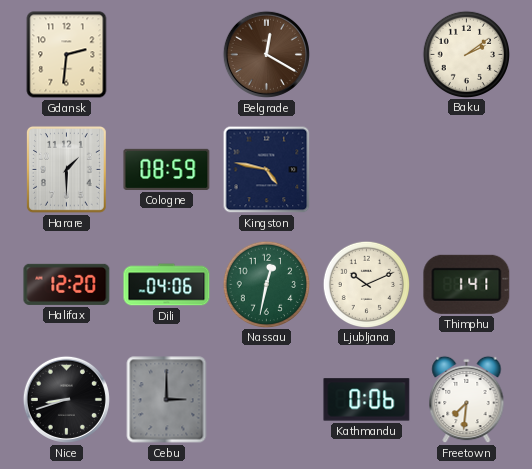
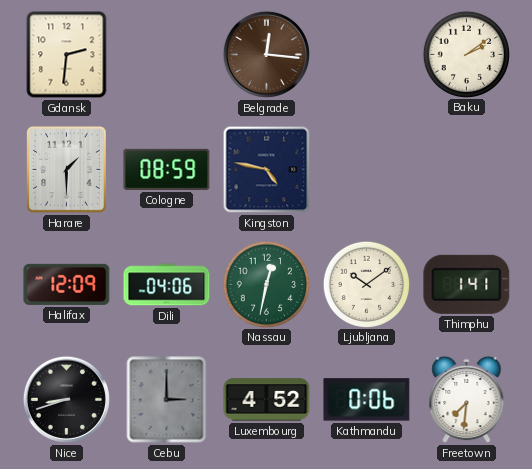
Belgrade: 12:20 -> 12:16 (266, 54)
Halifax: 12:20 -> 12:09 (67, 284)
Ljubljana: 10:11 -> 10:09 (366, 284)
Luxembourg: none -> 4:52 (267, 400)
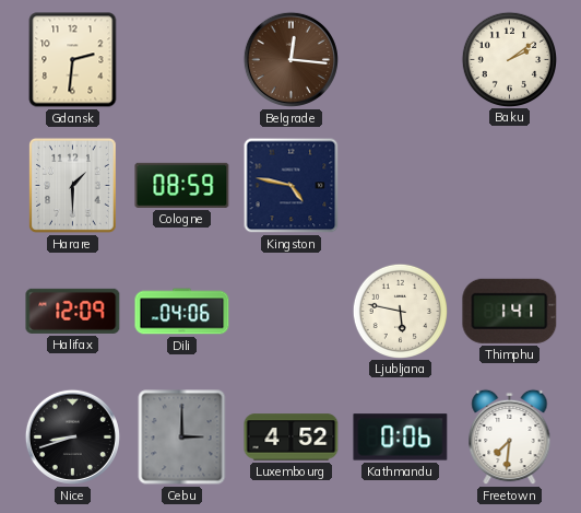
Nassau: 12:32 -> none (266, 284)
Ljubljana: 10:09 -> 5:47 (400, 311)
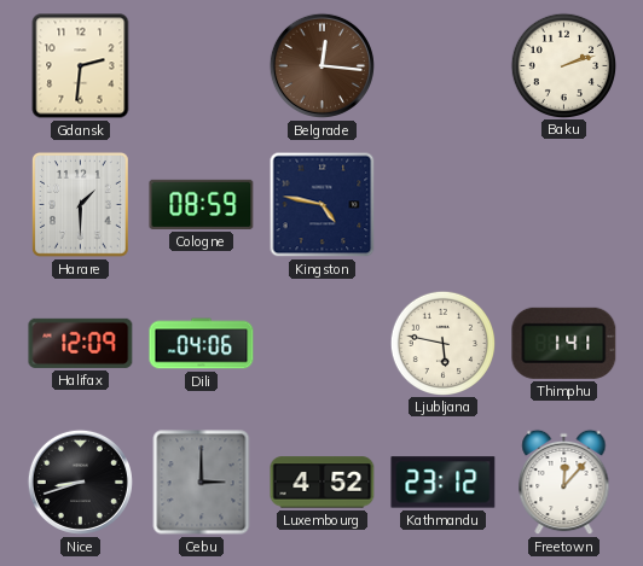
Baku: 2:09 -> 2:12 (563, 65)
Kathmandu: 0:06 -> 23:12 (444, 483)
Freetown: 7:31 -> 12:07 (564, 483)
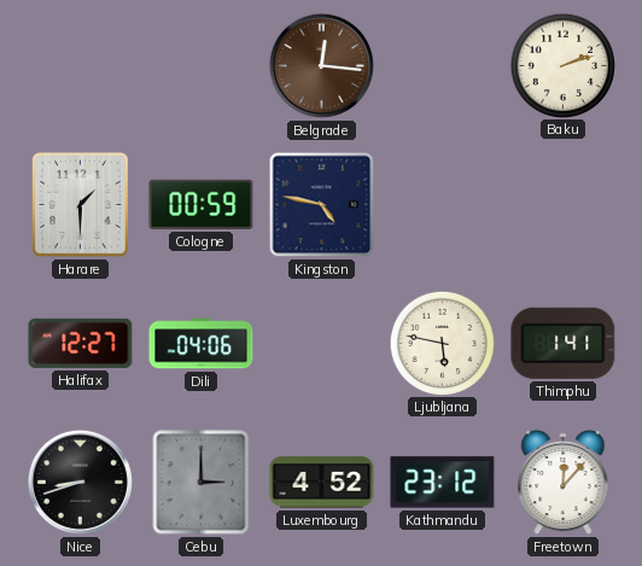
Gdansk: 2:31 -> none (81, 66)
Cologne: 08:59 -> 00:59 (202, 204)
Halifax: 12:09 -> 12:27 (81, 343)
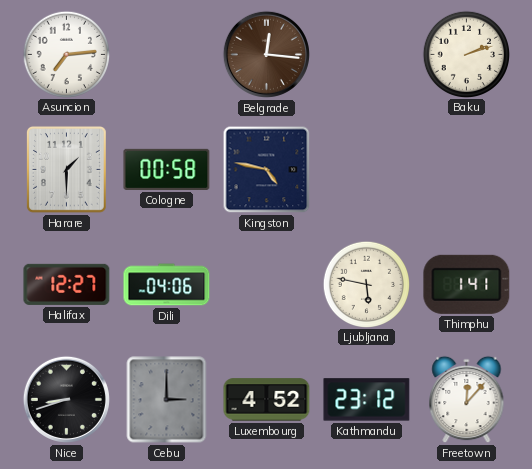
Asuncion: none -> 7:14 (66, 54)
Cologne: 00:59 -> 00:58 (167, 169)
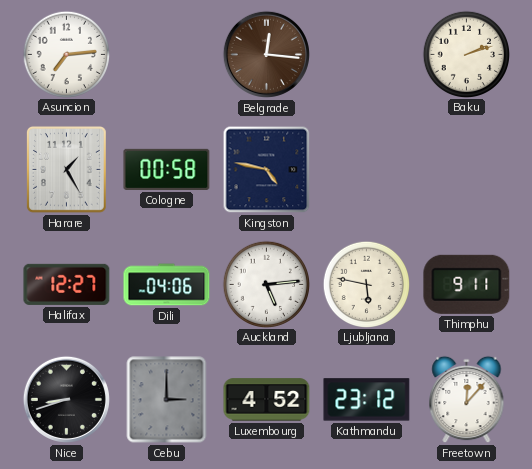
Harare: 1:30 -> 1:25 (66, 169)
Auckland: none -> 5:14 (266, 284)
Thimphu: 1:41 -> 9:11 (467, 284)
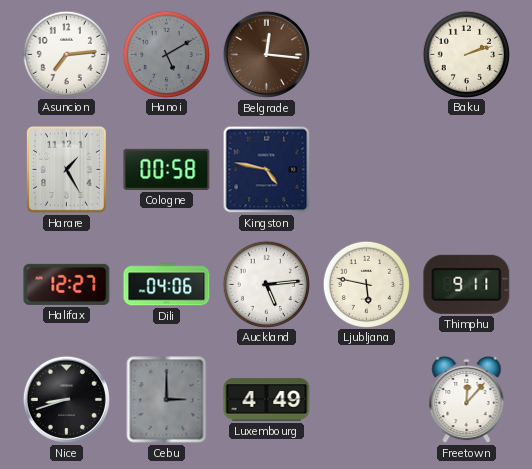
Hanoi: none -> 5:10 (166, 54)
Luxembourg: 4:52 -> 4:49 (267, 400)
Kathmandu: 23:12 -> none (367, 400)
